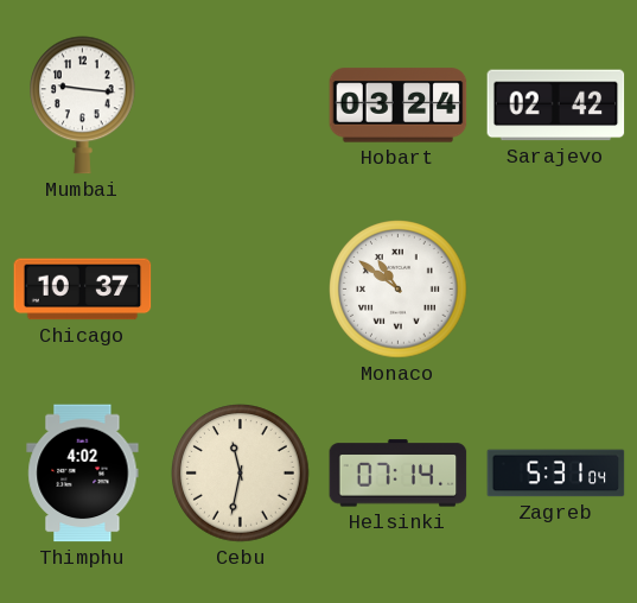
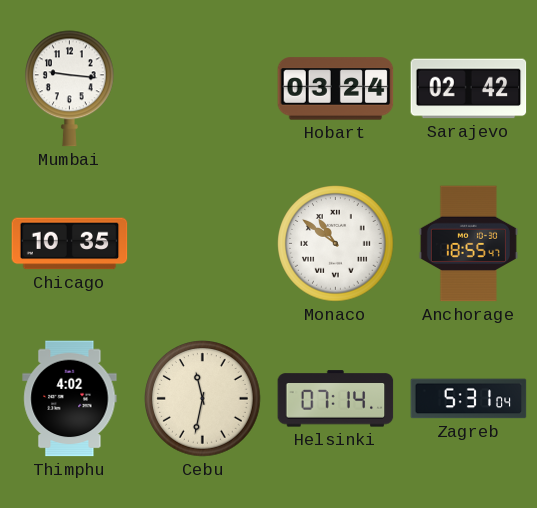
Chicago: 10:37 -> 10:35 (70, 244)
Anchorage: none -> 18:55 (468, 244)
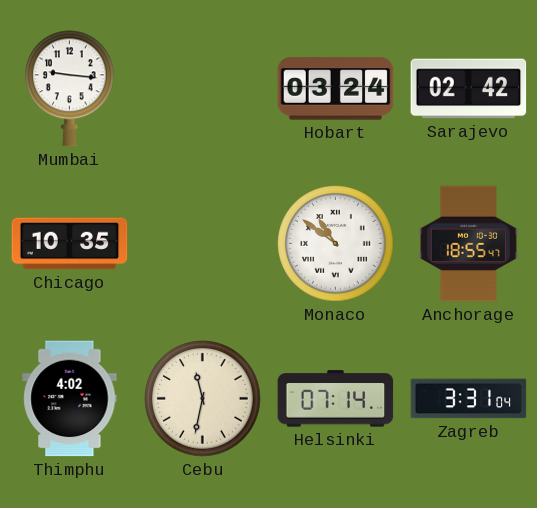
Zagreb: 5:31 -> 3:31 (469, 399)
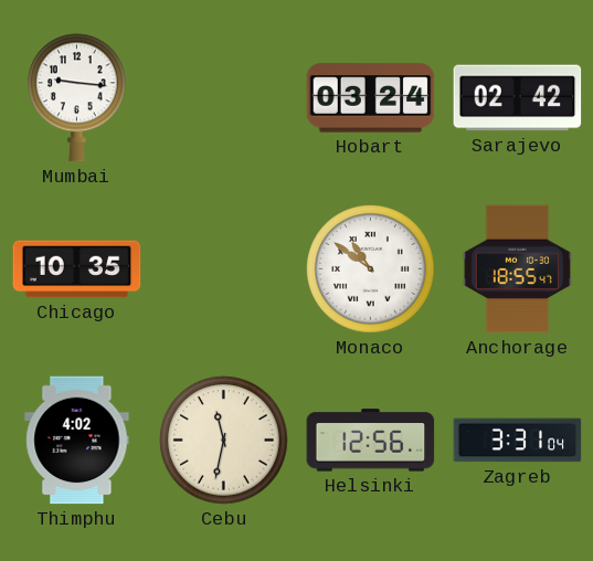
Helsinki: 07:14 -> 12:56 (371, 441)
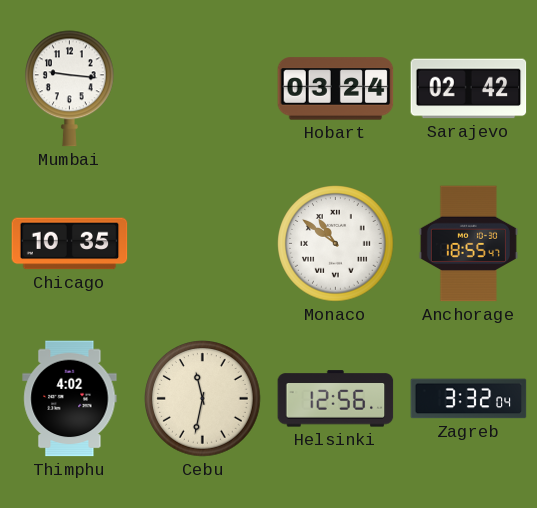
Zagreb: 3:31 -> 3:32 (469, 399)
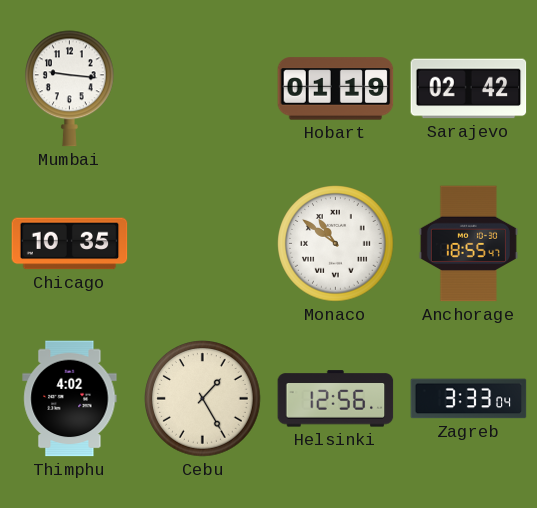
Hobart: 03:24 -> 01:19 (336, 89)
Cebu: 11:32 -> 1:25 (203, 399)
Zagreb: 3:32 -> 3:33 (469, 399)
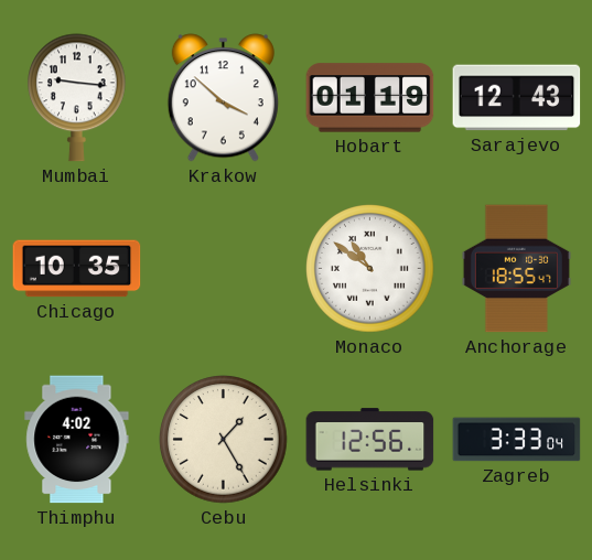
Krakow: none -> 3:52 (223, 98)
Sarajevo: 02:42 -> 12:43 (517, 98)
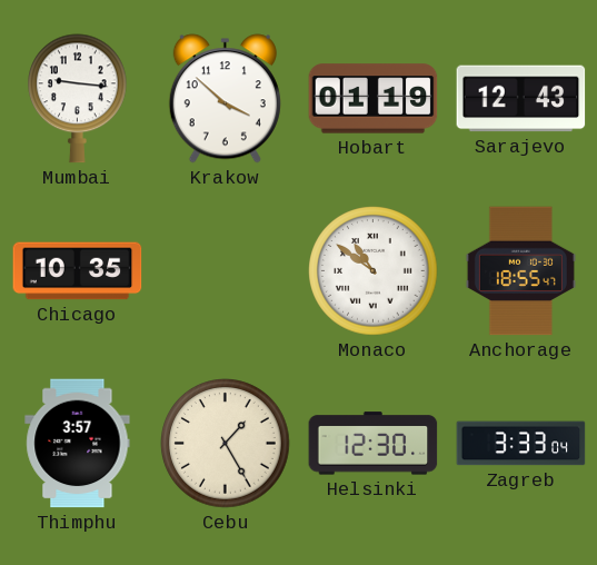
Thimphu: 4:02 -> 3:57 (78, 444)
Helsinki: 12:56 -> 12:30 (374, 444)
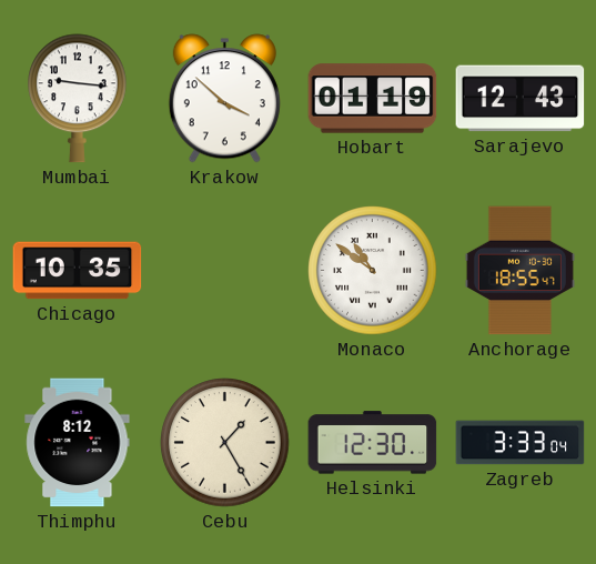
Thimphu: 3:57 -> 8:12 (78, 443)
